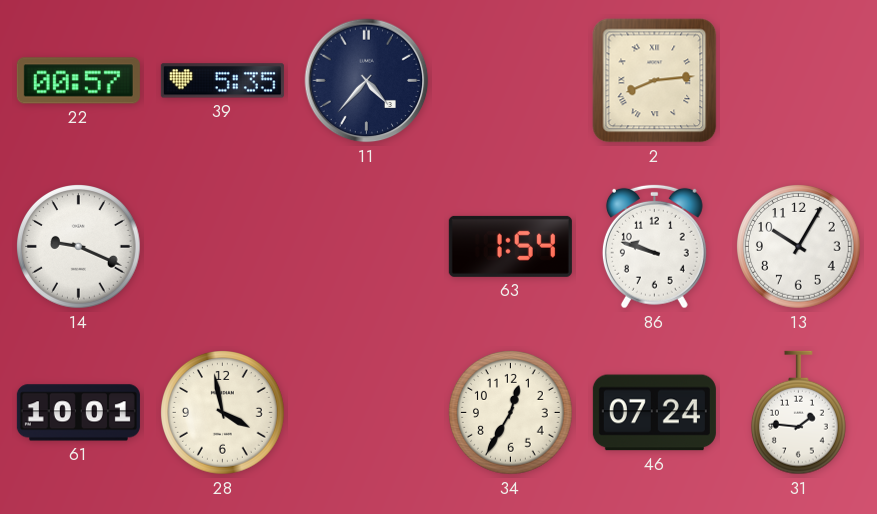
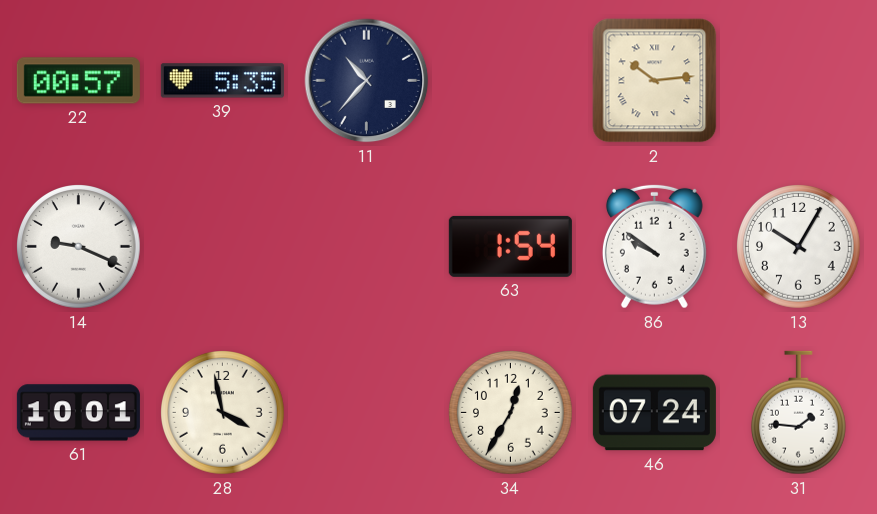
11: 4:37 -> 10:37 (367, 81)
2: 8:14 -> 10:14 (655, 81)
86: 9:48 -> 9:51 (654, 246)
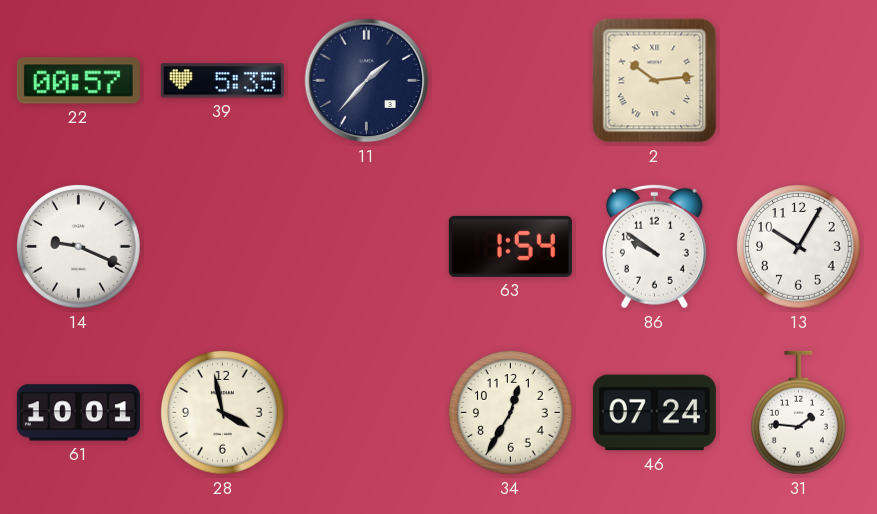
11: 10:37 -> 1:37 (367, 81)
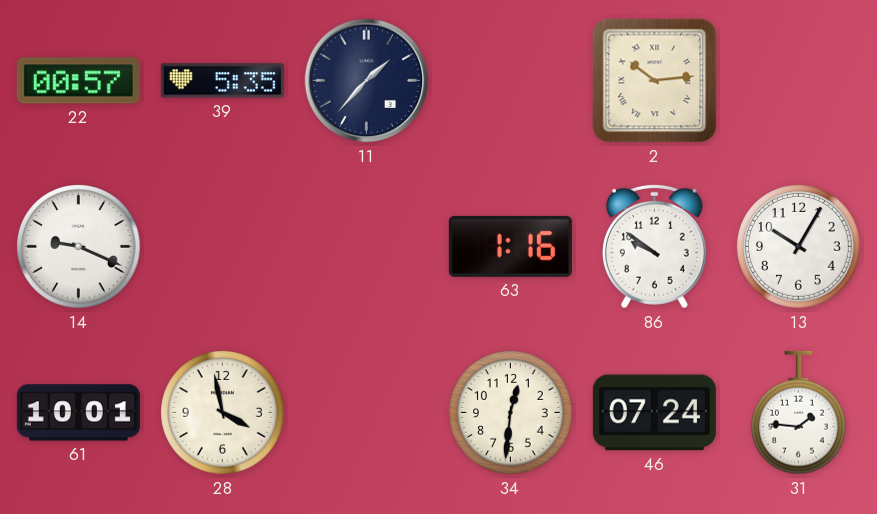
63: 1:54 -> 1:16 (510, 246)
34: 12:35 -> 12:31 (511, 413)
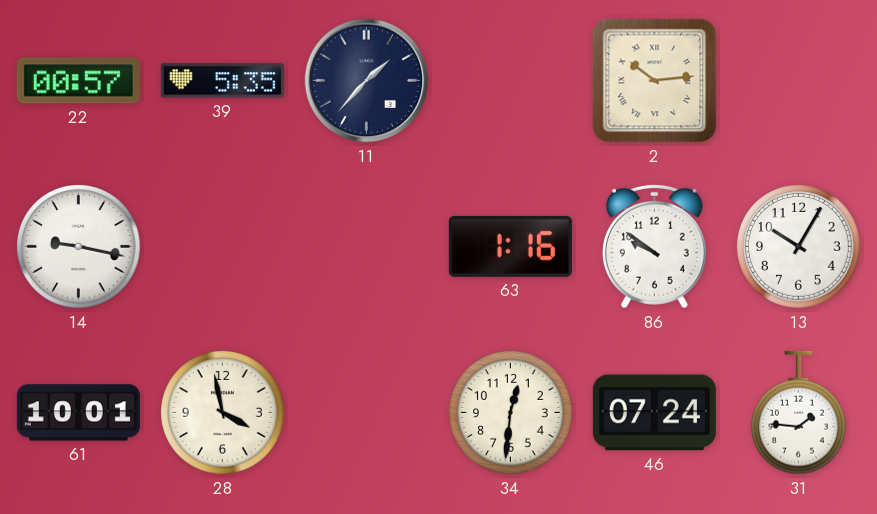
14: 9:19 -> 9:17 (79, 247)
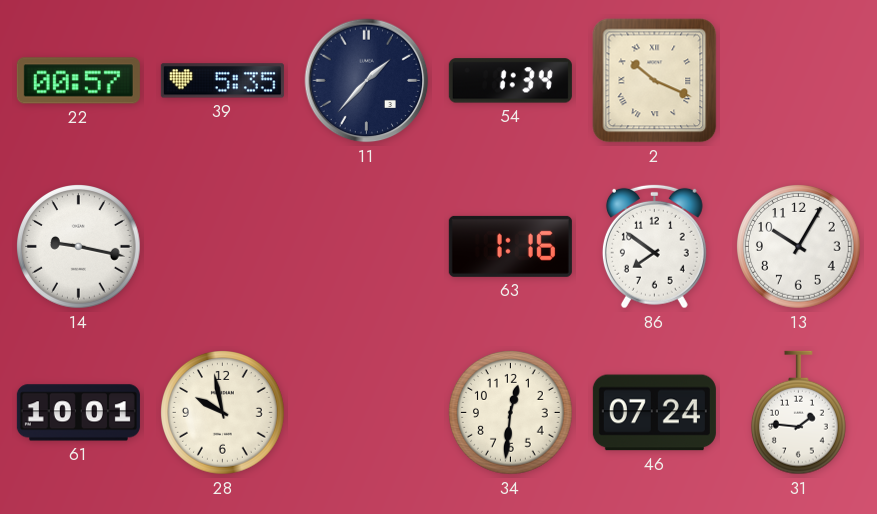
54: none -> 1:34 (510, 81)
2: 10:14 -> 10:19 (655, 81)
86: 9:51 -> 7:51 (654, 246)
28: 3:58 -> 9:58 (223, 413)
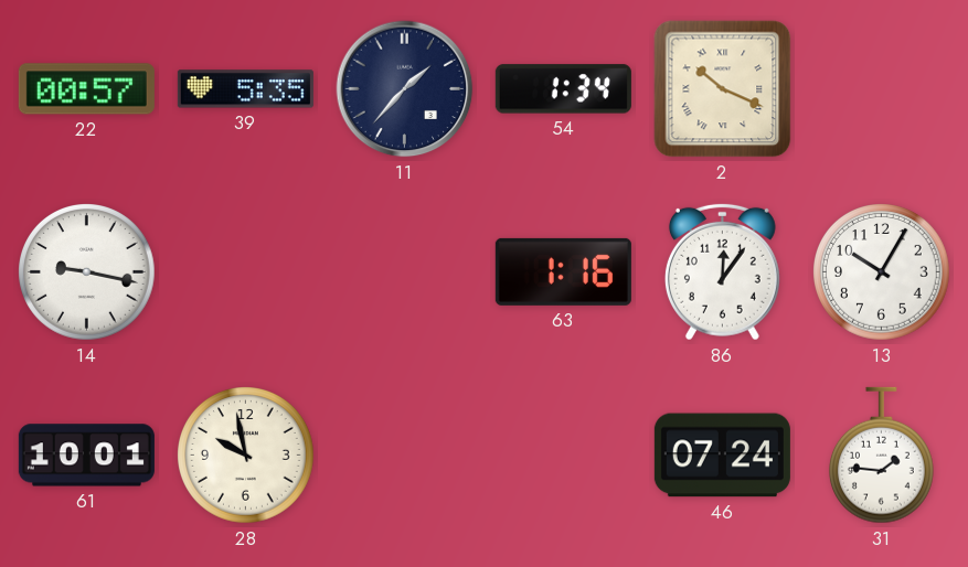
86: 7:51 -> 12:06 (722, 271)
34: 12:31 -> none (511, 413)
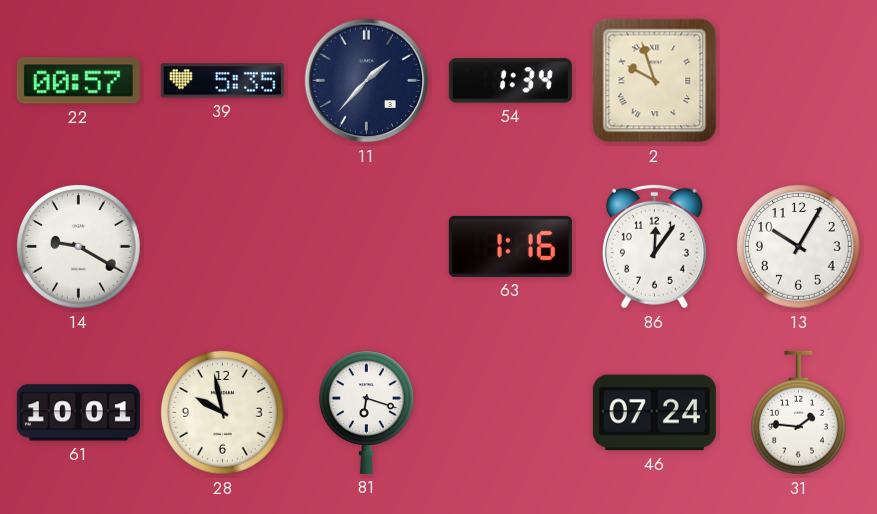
2: 10:19 -> 9:57 (655, 81)
14: 9:17 -> 9:20 (79, 247)
81: none -> 6:18 (366, 412)
